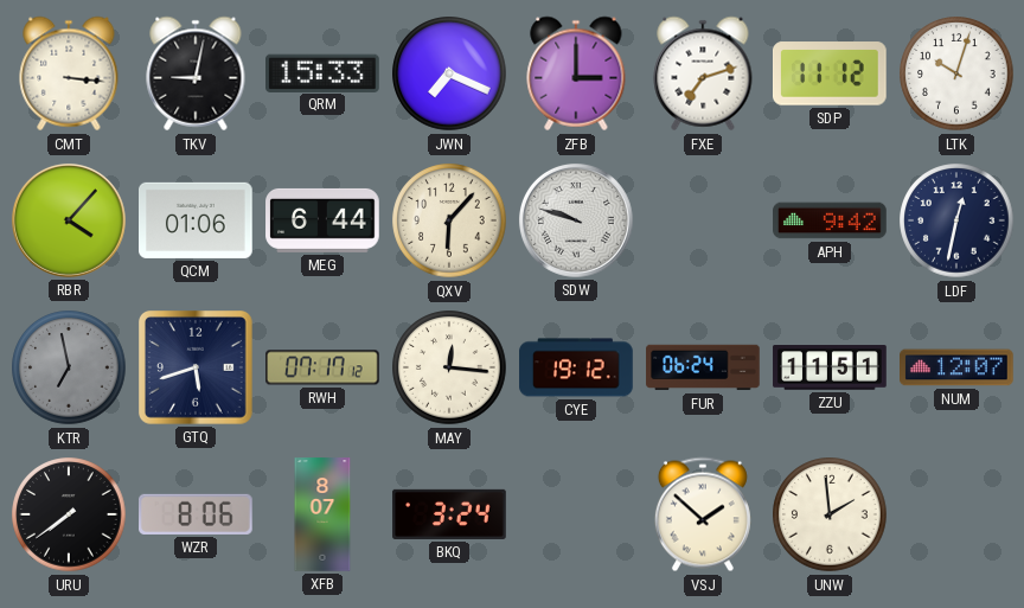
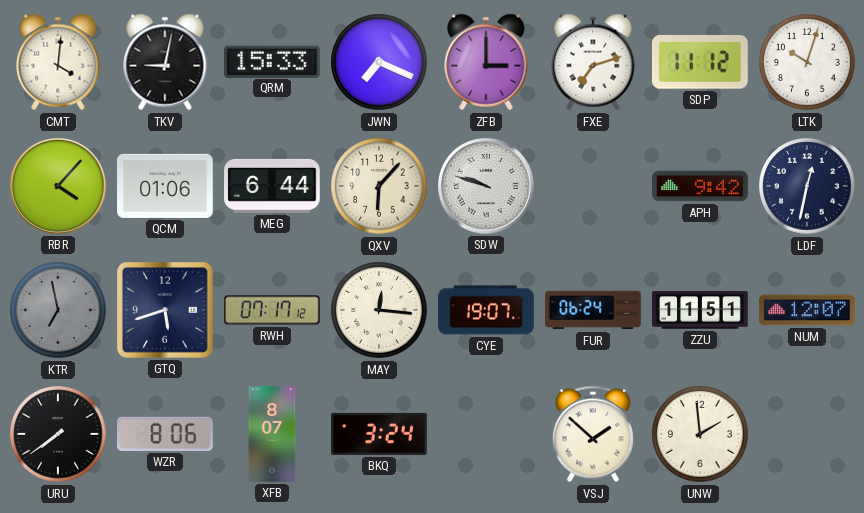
CMT: 3:16 -> 4:01 (58, 62)
CYE: 19:12 -> 19:07 (486, 310)
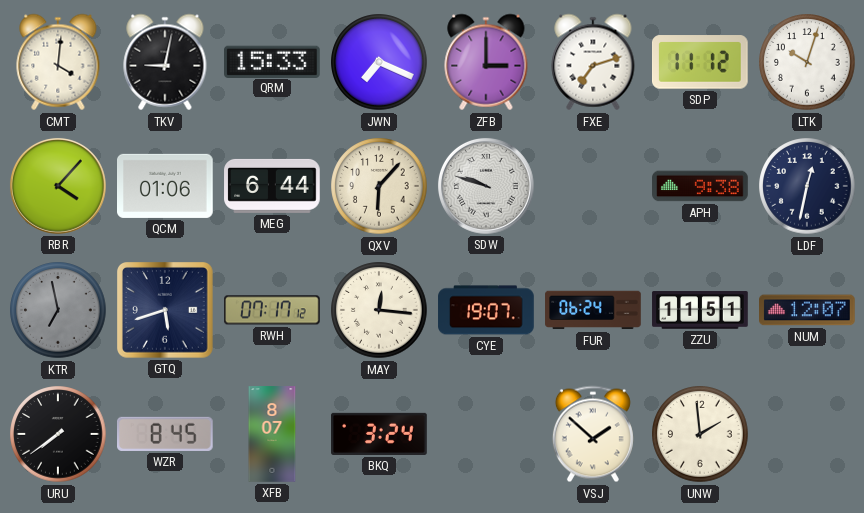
APH: 9:42 -> 9:38 (700, 186)
WZR: 8:06 -> 8:45 (166, 434)
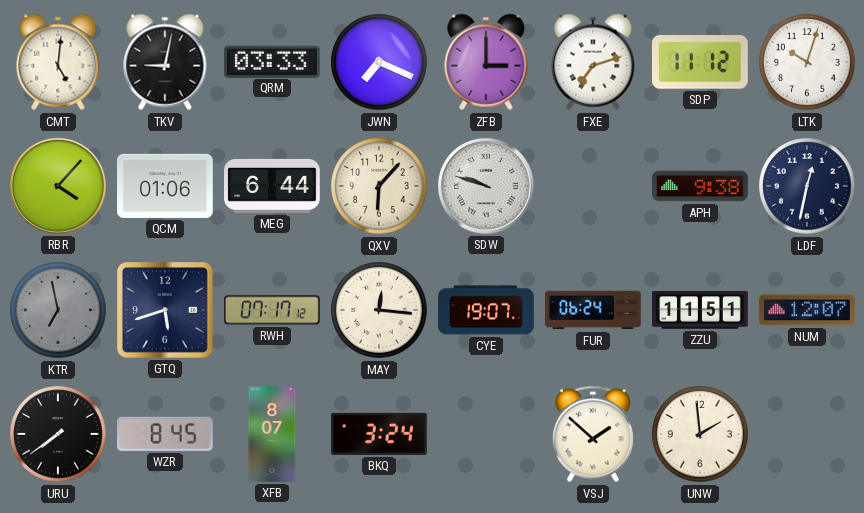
CMT: 4:01 -> 5:01 (58, 62)
QRM: 15:33 -> 03:33 (273, 61)
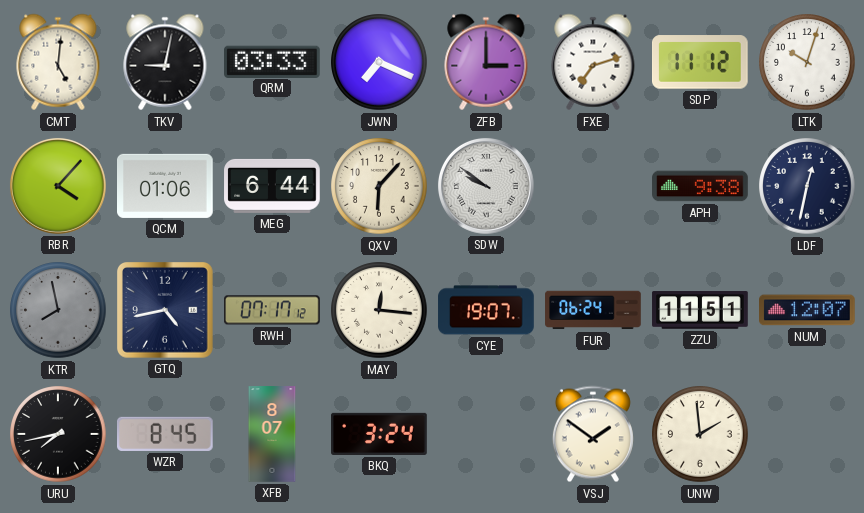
SDW: 9:48 -> 9:51 (486, 186)
KTR: 6:58 -> 7:58 (58, 310)
GTQ: 5:42 -> 4:43 (166, 311)
URU: 7:39 -> 7:43 (58, 434)
VSJ: 1:52 -> 1:51 (593, 434)
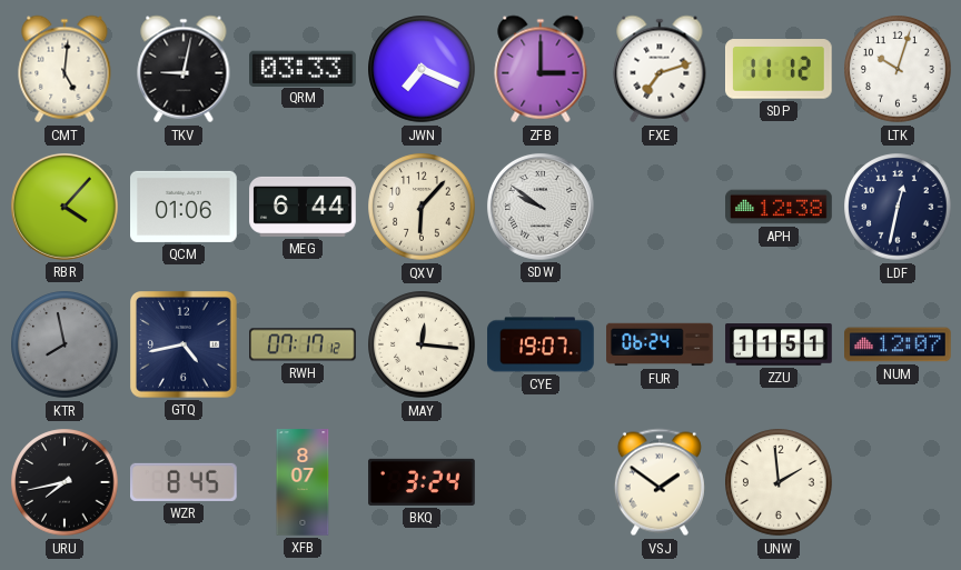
APH: 9:38 -> 12:38 (779, 207)
